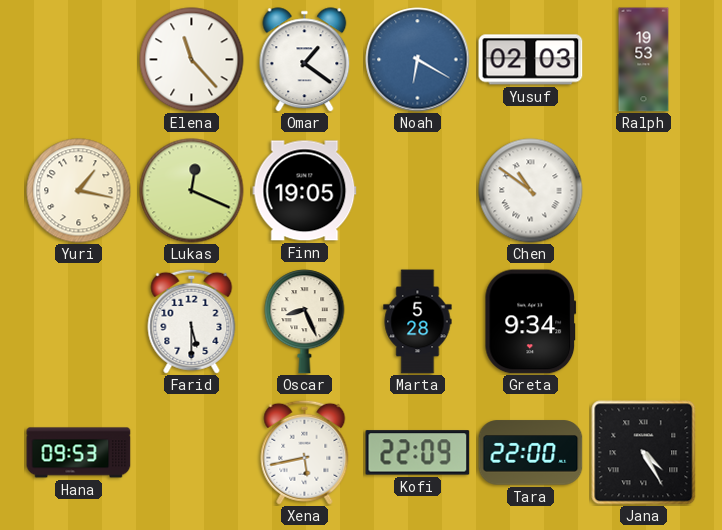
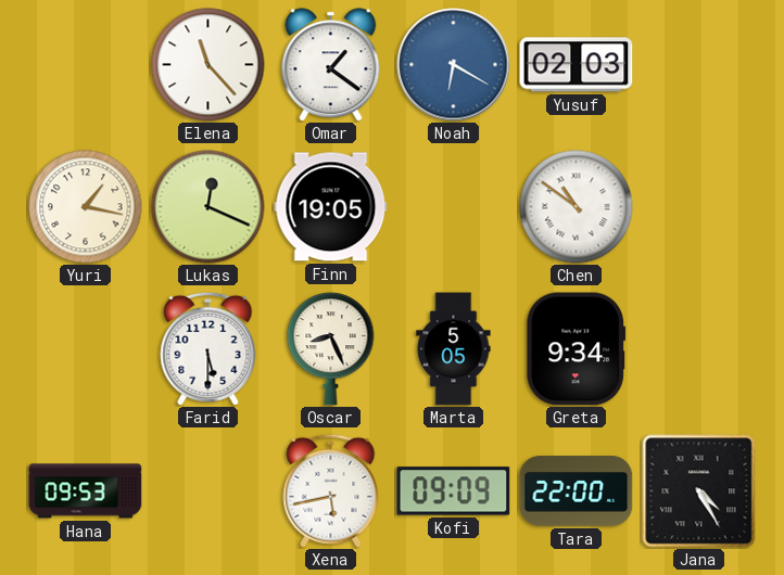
Ralph: 19:53 -> none (644, 60)
Marta: 5:28 -> 5:05 (454, 349)
Kofi: 22:09 -> 09:09 (454, 491)
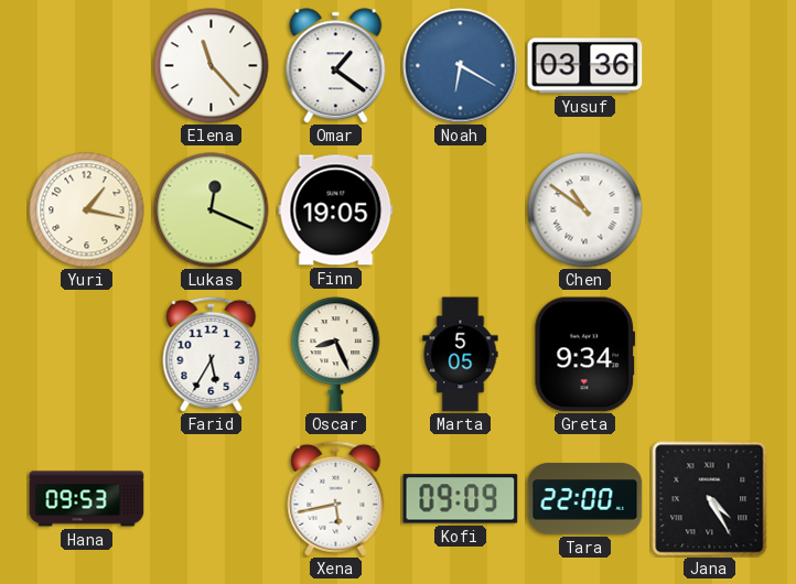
Yusuf: 02:03 -> 03:36 (585, 66)
Farid: 5:30 -> 5:35 (212, 354)
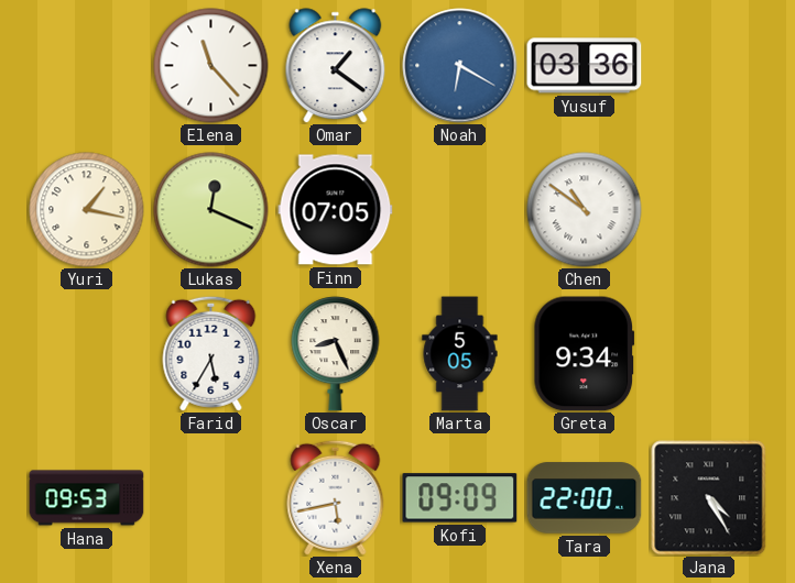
Finn: 19:05 -> 07:05 (336, 210)
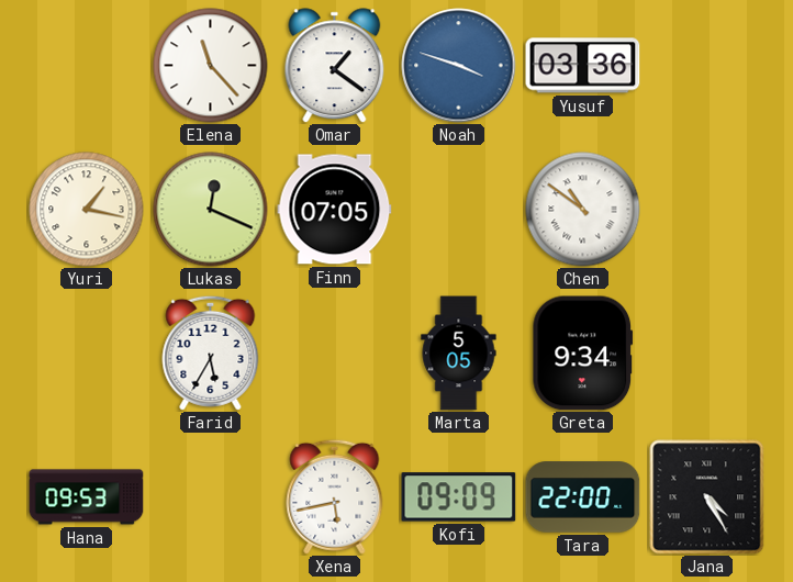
Noah: 6:20 -> 3:48 (459, 66)
Oscar: 8:26 -> none (336, 354)
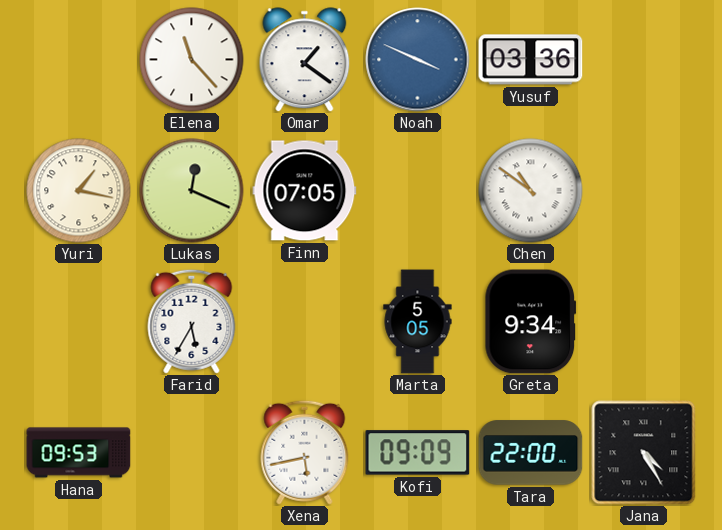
Noah: 3:48 -> 3:49 (418, 60)
